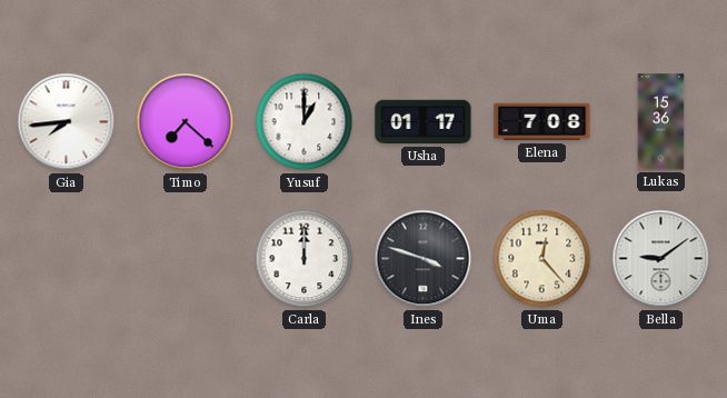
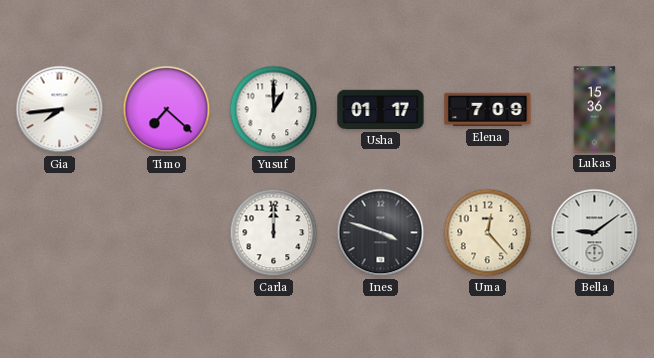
Elena: 7:08 -> 7:09 (488, 110)
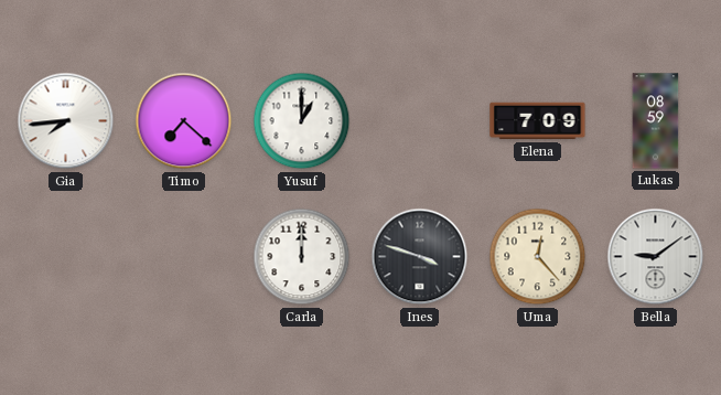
Usha: 01:17 -> none (381, 110)
Lukas: 15:36 -> 08:59 (656, 121)
